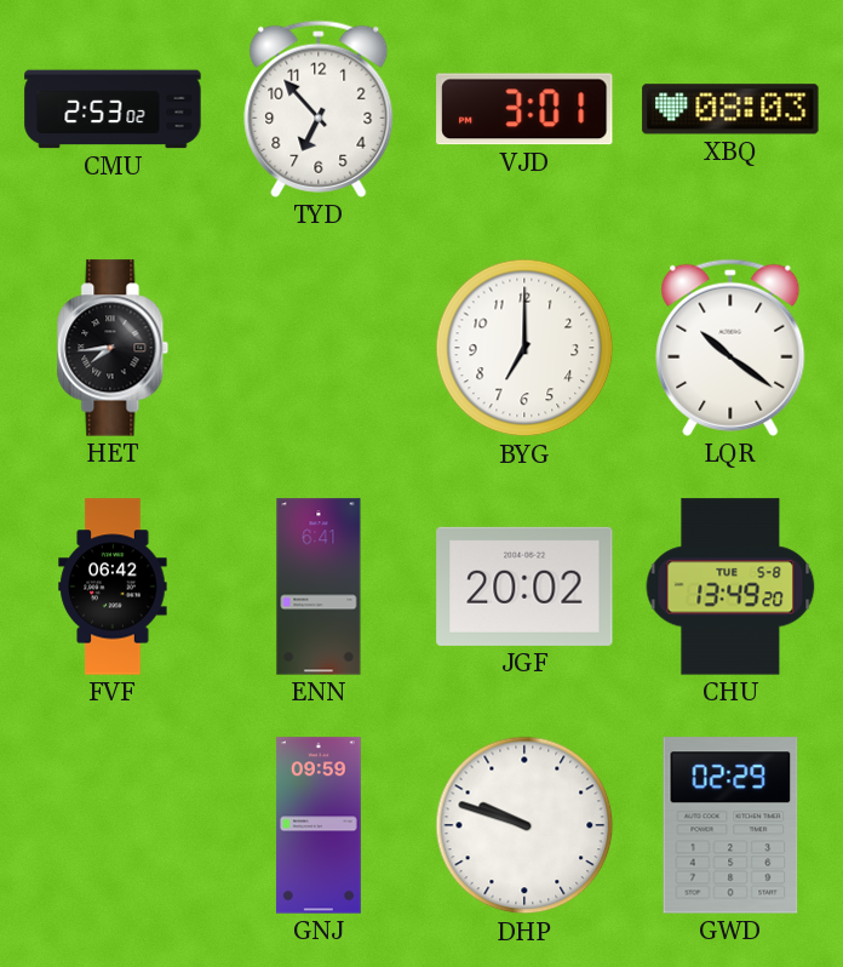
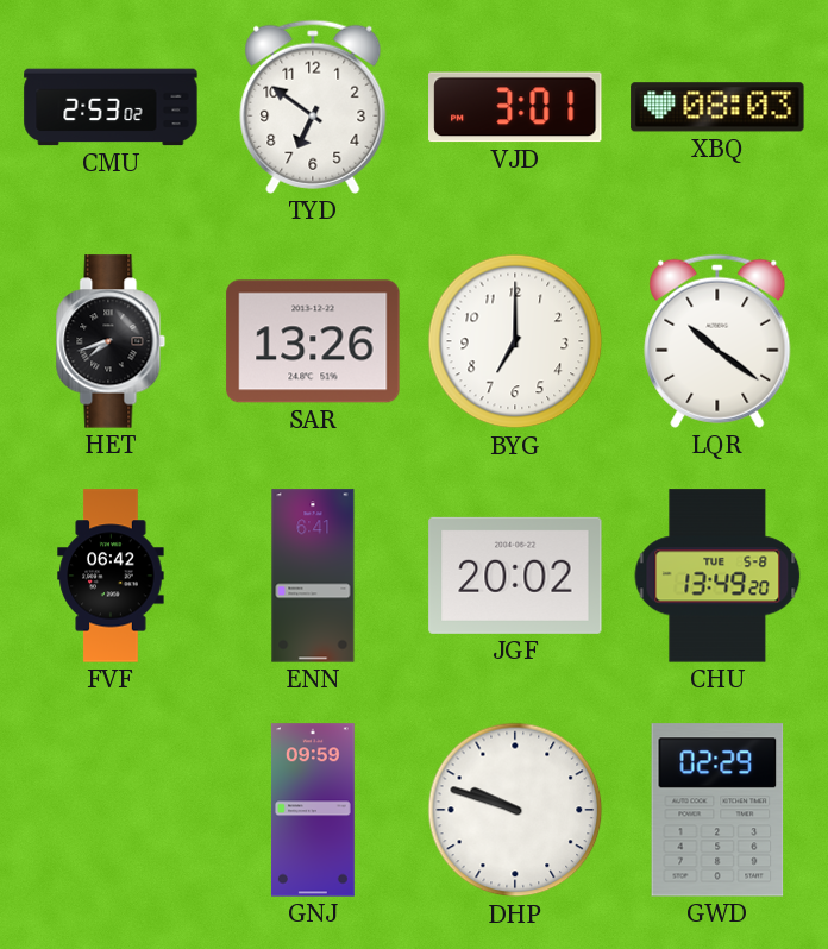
TYD: 6:53 -> 6:51 (313, 107)
HET: 7:44 -> 7:42 (111, 341)
SAR: none -> 13:26 (313, 341)
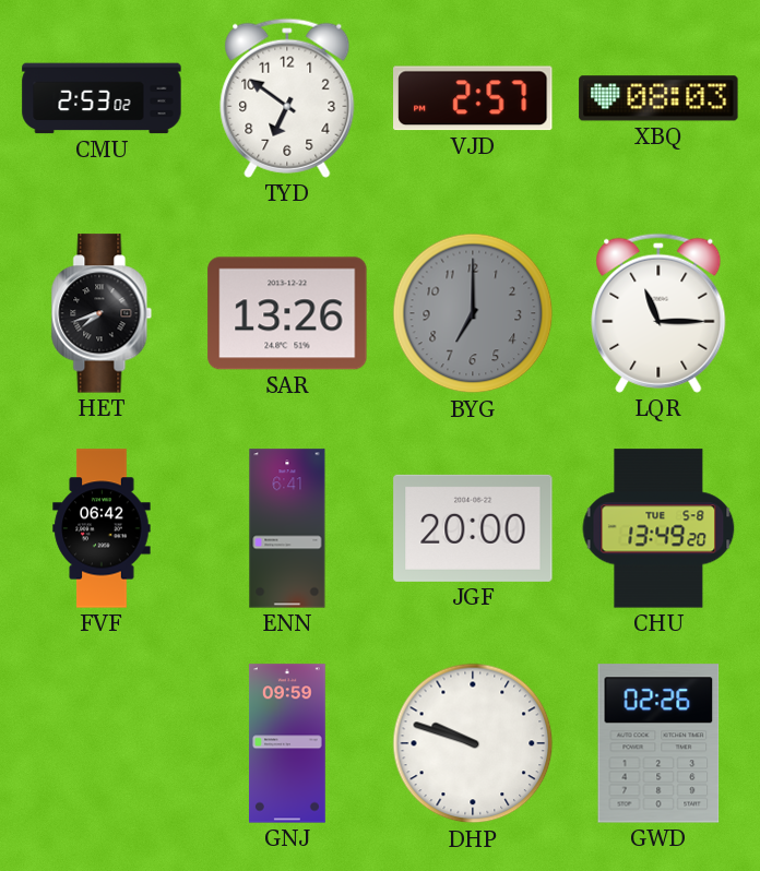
VJD: 3:01 -> 2:57 (473, 98)
BYG dial: white -> grey (473, 313)
LQR: 10:21 -> 11:15 (658, 313)
JGF: 20:02 -> 20:00 (473, 528)
GWD: 02:29 -> 02:26 (658, 743)
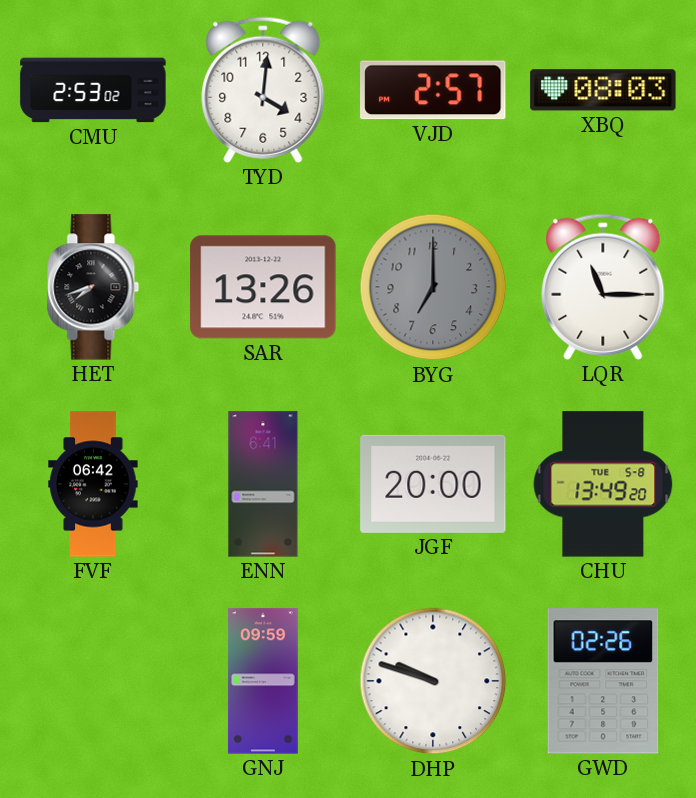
TYD: 6:51 -> 4:01 (263, 90)
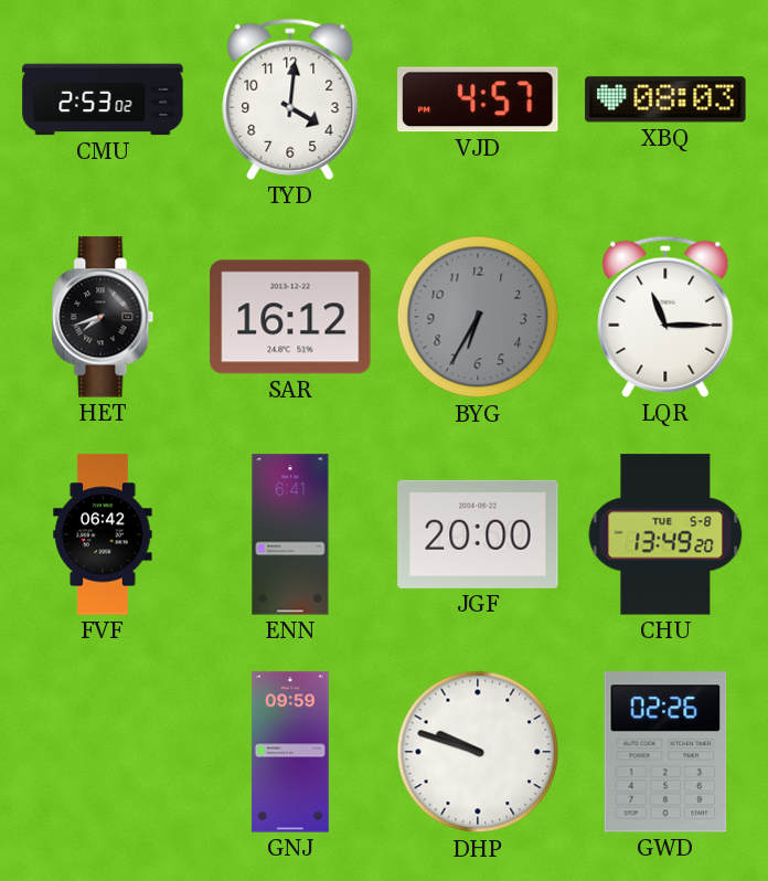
VJD: 2:57 -> 4:57 (478, 99)
SAR: 13:26 -> 16:12 (290, 317)
BYG: 7:00 -> 6:35 (478, 317)
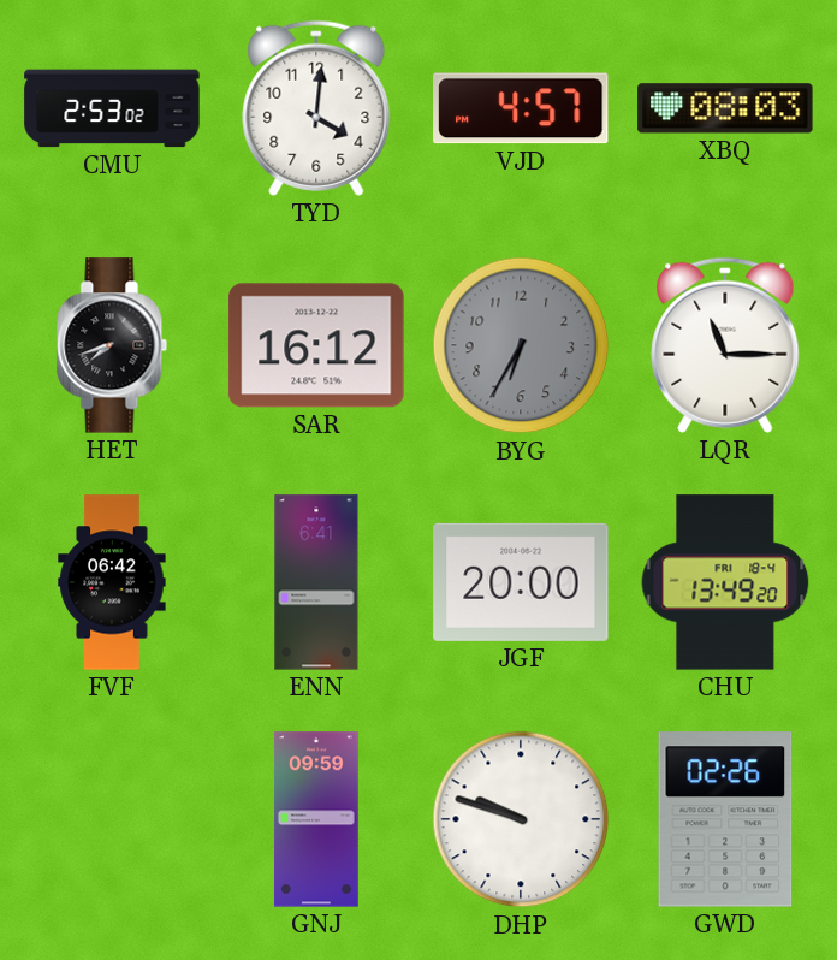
CHU date: TUE 5-8 -> FRI 18-4 (725, 582)
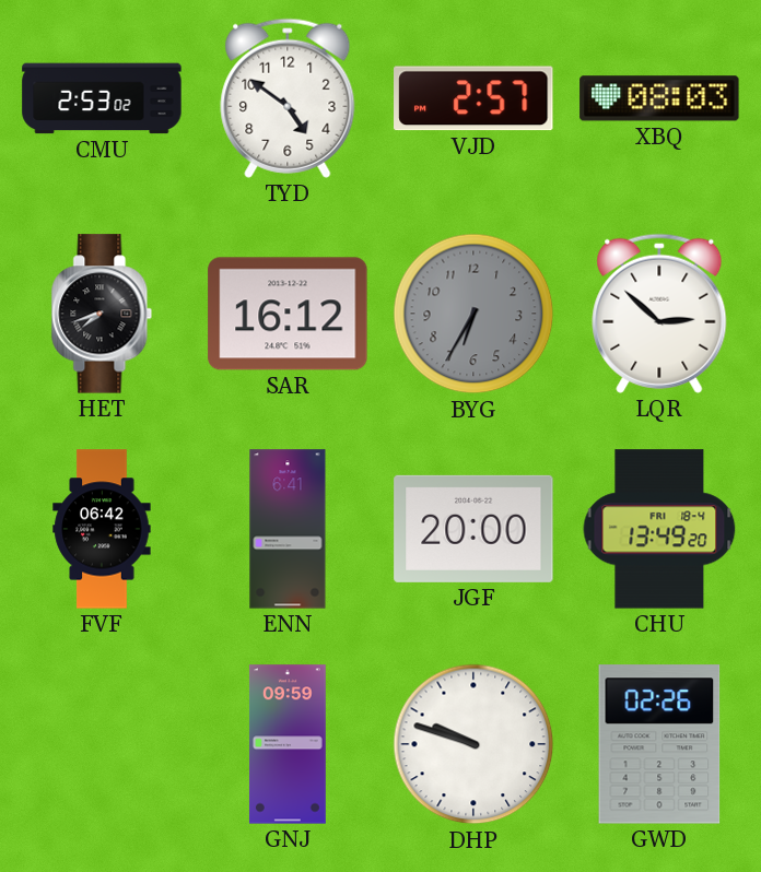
TYD: 4:01 -> 4:51 (288, 98)
VJD: 4:57 -> 2:57 (473, 98)
LQR: 11:15 -> 2:52 (659, 314)
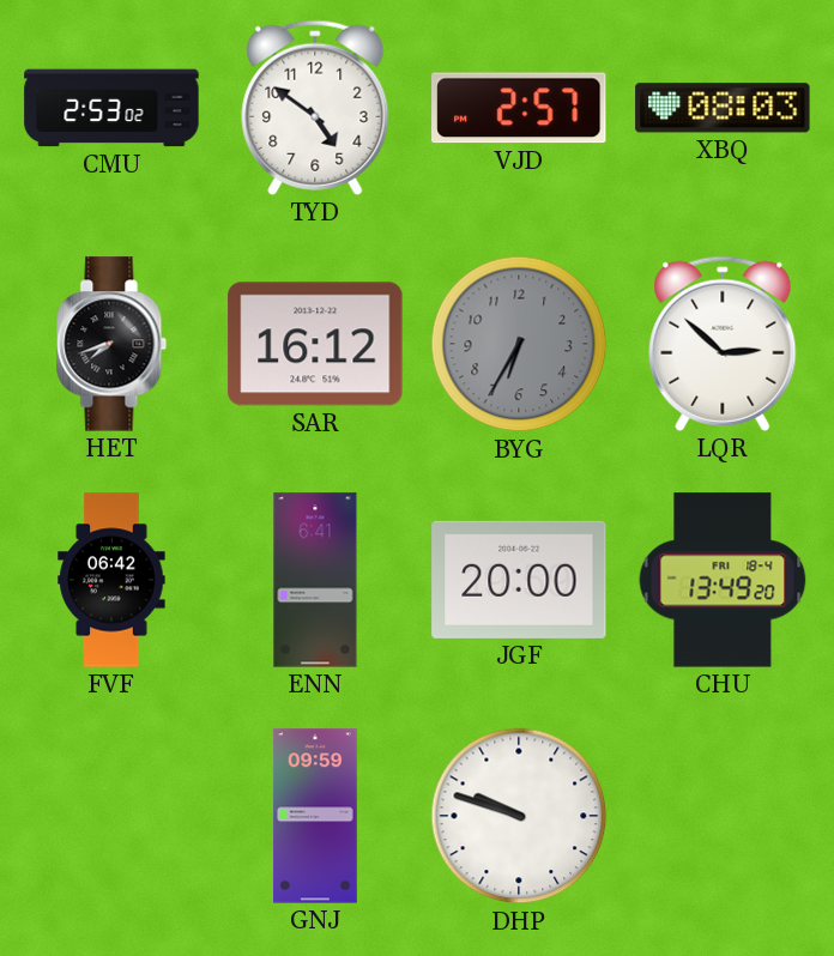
GWD: 02:26 -> none (659, 744)
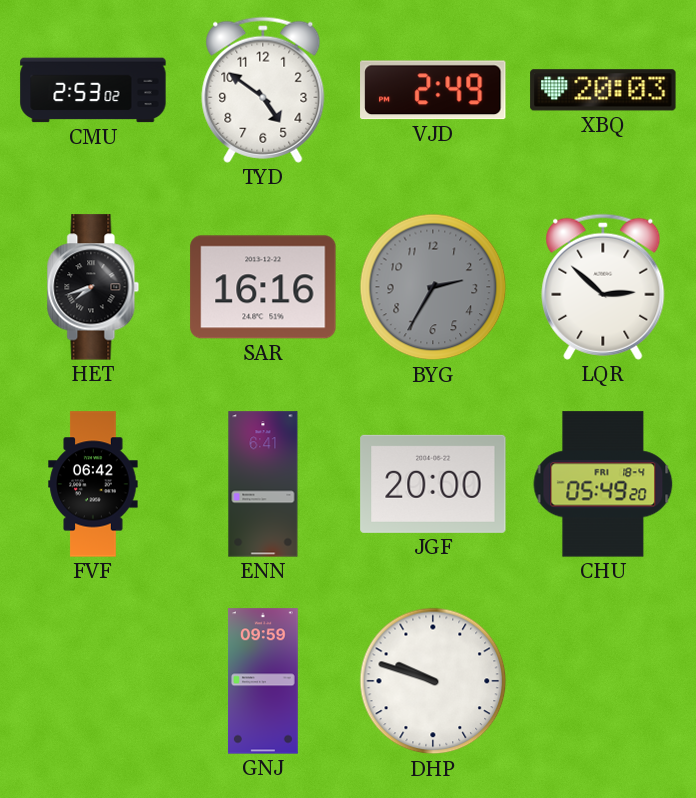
VJD: 2:57 -> 2:49 (433, 90)
XBQ: 08:03 -> 20:03 (603, 90)
SAR: 16:12 -> 16:16 (263, 287)
BYG: 6:35 -> 2:35 (433, 287)
CHU: 13:49 -> 05:49 (603, 484)
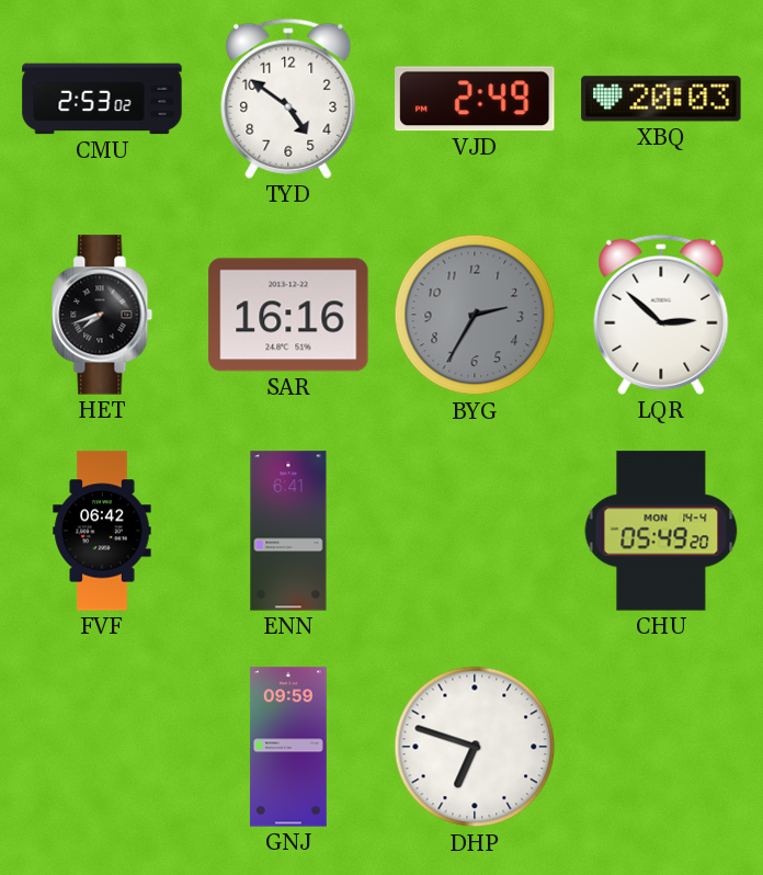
JGF: 20:00 -> none (433, 484)
CHU date: FRI 18-4 -> MON 14-4 (661, 531)
DHP: 9:48 -> 6:48 (475, 747)
